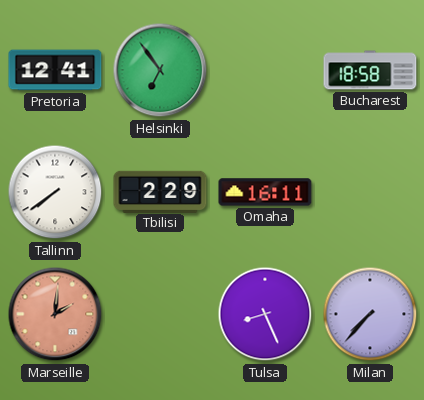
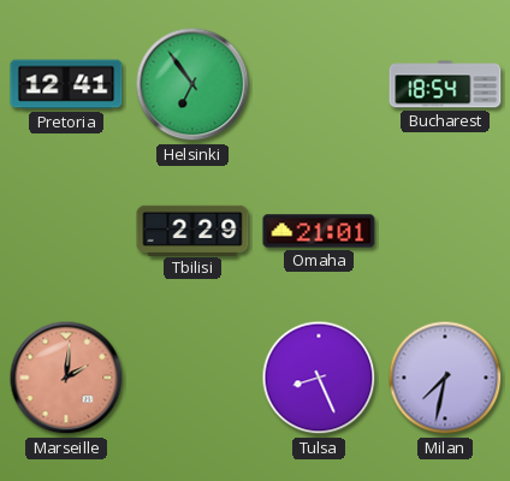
Bucharest: 18:58 -> 18:54 (445, 84)
Tallinn: 7:39 -> none (55, 192)
Omaha: 16:11 -> 21:01 (319, 231)
Milan: 7:37 -> 7:32 (445, 378)
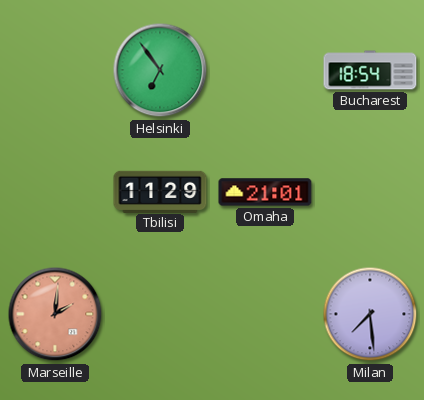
Pretoria: 12:41 -> none (66, 84)
Tbilisi: 2:29 -> 11:29 (160, 191)
Tulsa: 8:26 -> none (319, 378)
Milan: 7:32 -> 7:29 (370, 314)
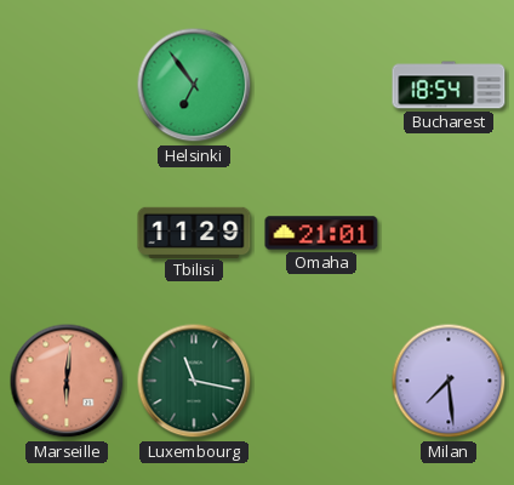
Marseille: 2:01 -> 6:01 (67, 381)
Luxembourg: none -> 11:17 (194, 381)
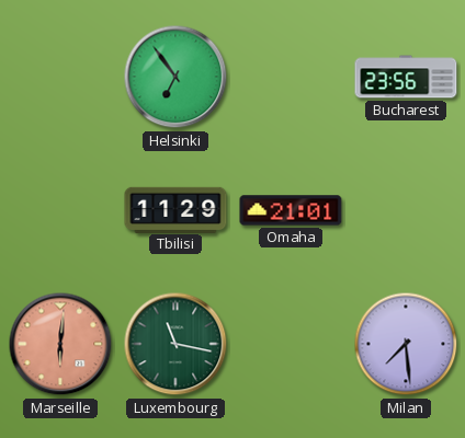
Bucharest: 18:54 -> 23:56 (406, 77)
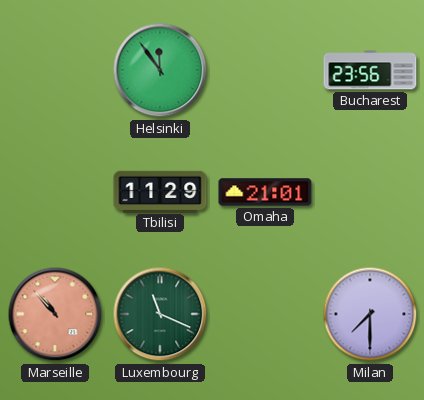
Helsinki: 6:54 -> 11:54 (160, 70)
Marseille: 6:01 -> 10:53 (55, 314)
Luxembourg: 11:17 -> 11:19 (160, 314)
Milan: 7:29 -> 7:30 (370, 314)
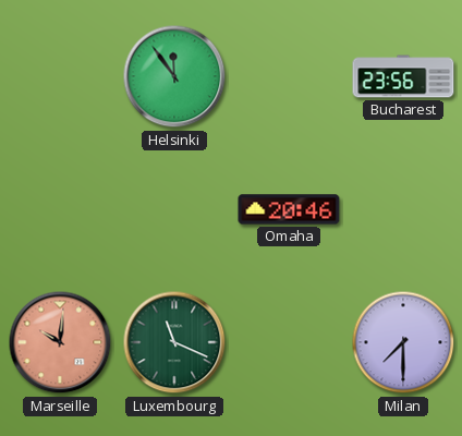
Tbilisi: 11:29 -> none (160, 191)
Omaha: 21:01 -> 20:46 (289, 209)
Marseille: 10:53 -> 10:01 (60, 342)
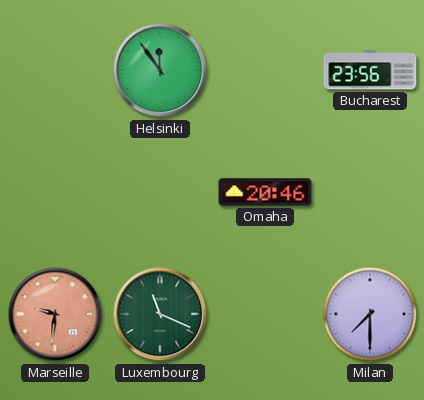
Marseille: 10:01 -> 9:31 (55, 314)
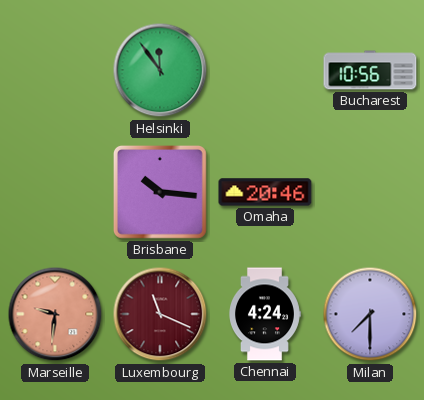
Bucharest: 23:56 -> 10:56 (370, 70)
Brisbane: none -> 10:16 (161, 193)
Luxembourg dial: green -> burgundy (160, 314)
Chennai: none -> 4:24 (265, 314)
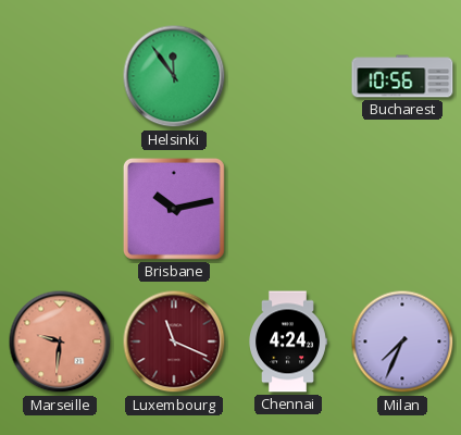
Brisbane: 10:16 -> 10:13 (175, 210)
Omaha: 20:46 -> none (265, 192)
Milan: 7:30 -> 7:34 (402, 341)
